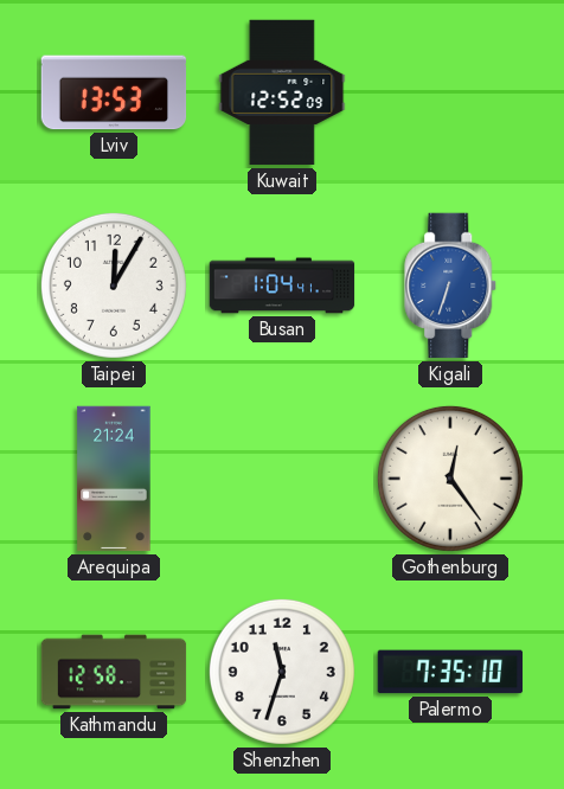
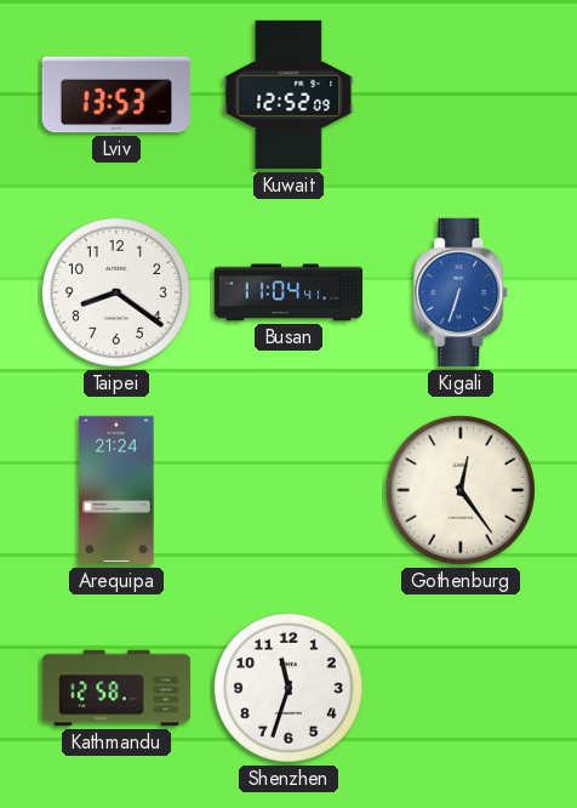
Taipei: 12:05 -> 8:21 (116, 292)
Busan: 1:04 -> 11:04 (288, 292)
Palermo: 7:35 -> none (450, 672)
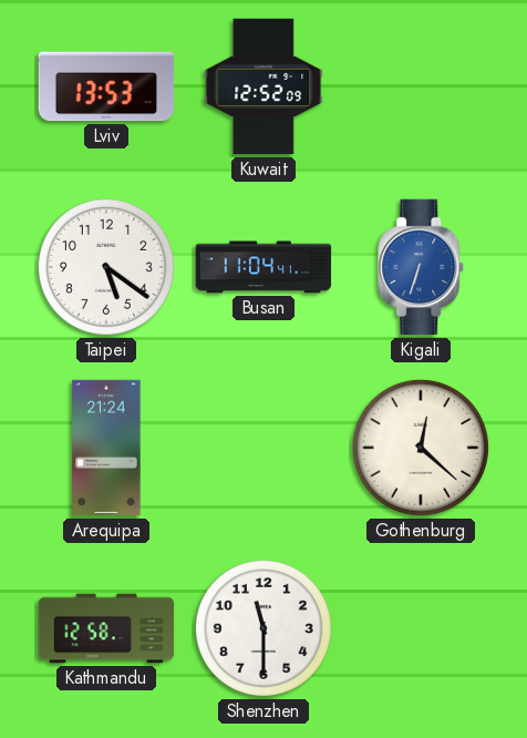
Taipei: 8:21 -> 5:21 (106, 267)
Gothenburg: 12:24 -> 12:22 (421, 448)
Shenzhen: 11:33 -> 11:30 (263, 628)
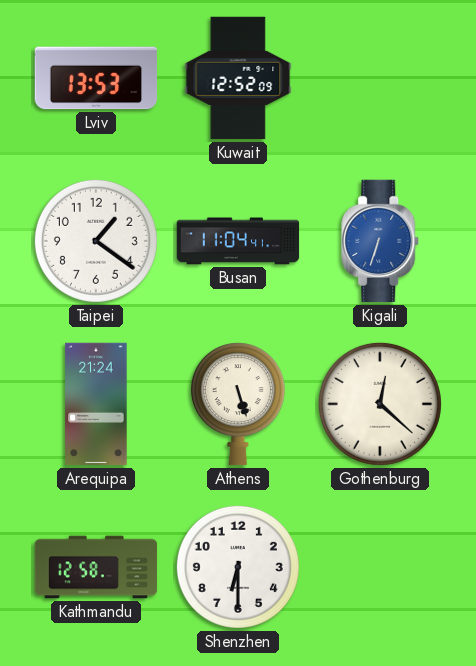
Taipei: 5:21 -> 1:21 (96, 241)
Athens: none -> 5:27 (238, 404)
Shenzhen: 11:30 -> 6:30 (238, 567)
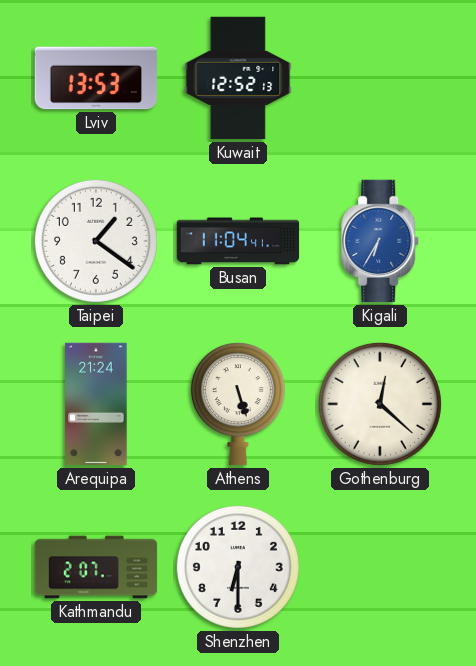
Kuwait: 12:52:09 -> 12:52:13 (238, 78)
Kigali: 6:33 -> 6:35 (381, 241)
Kathmandu: 12:58 -> 2:07 (96, 567)
